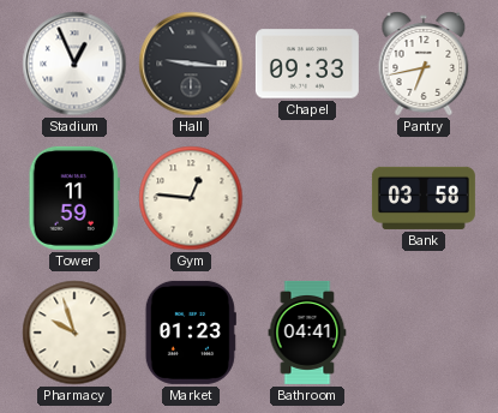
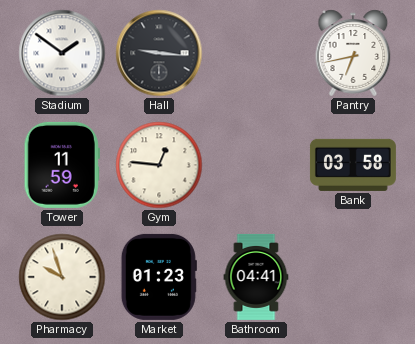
Stadium: 12:56 -> 1:51 (62, 53)
Chapel: 09:33 -> none (307, 64)
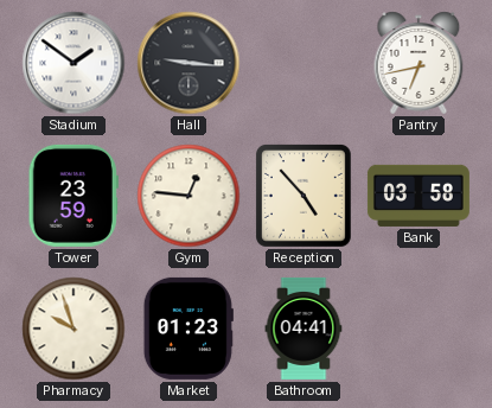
Tower: 11:59 -> 23:59 (74, 196)
Reception: none -> 4:53 (303, 196)
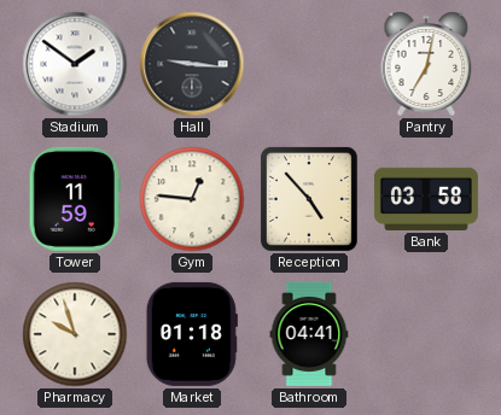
Pantry: 6:43 -> 7:02 (426, 64)
Tower: 23:59 -> 11:59 (75, 199)
Market: 01:23 -> 01:18 (192, 334)
